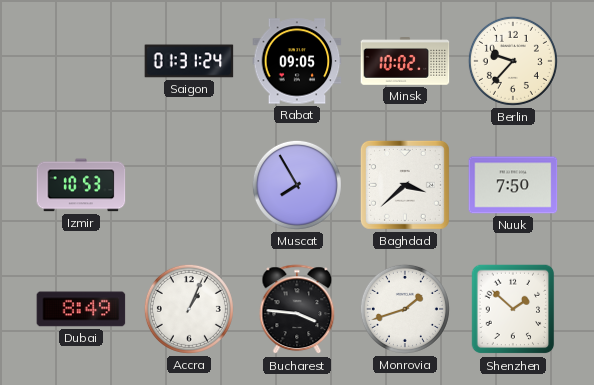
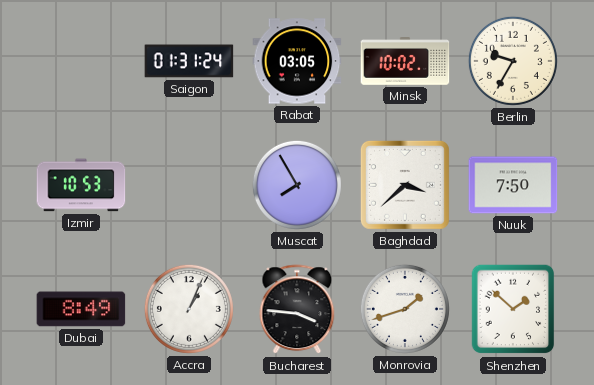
Rabat: 09:05 -> 03:05 (297, 61)
Berlin: 9:37 -> 9:35 (513, 61)
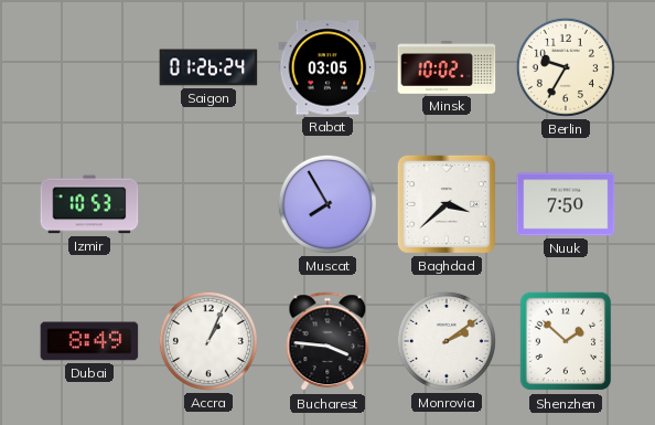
Saigon: 01:31 -> 01:26 (208, 67)
Monrovia: 1:42 -> 2:09 (447, 341)
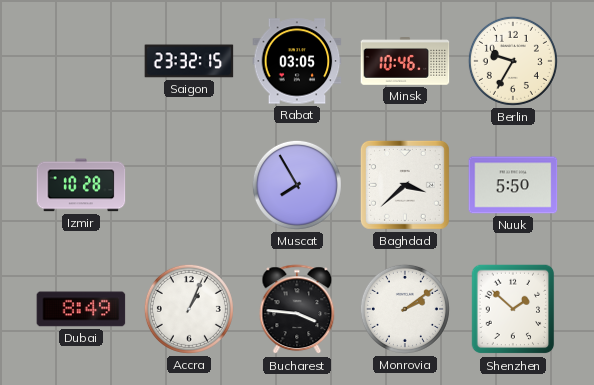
Saigon: 01:26 -> 23:32 (189, 61)
Minsk: 10:02 -> 10:46 (405, 61)
Izmir: 10:53 -> 10:28 (81, 185)
Nuuk: 7:50 -> 5:50 (513, 185)
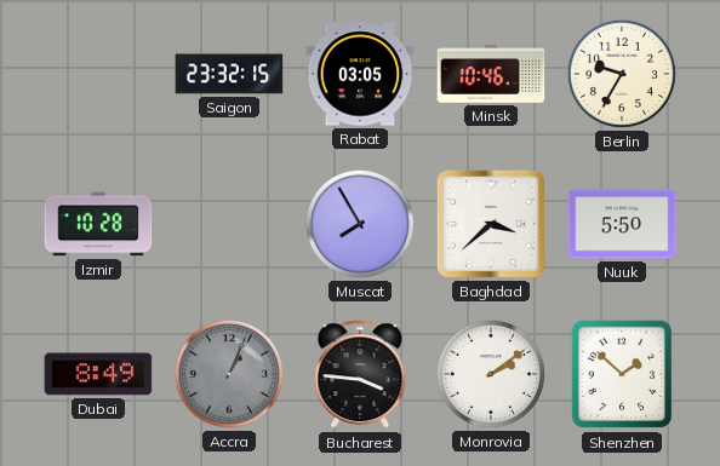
Accra dial: white -> grey (229, 374)
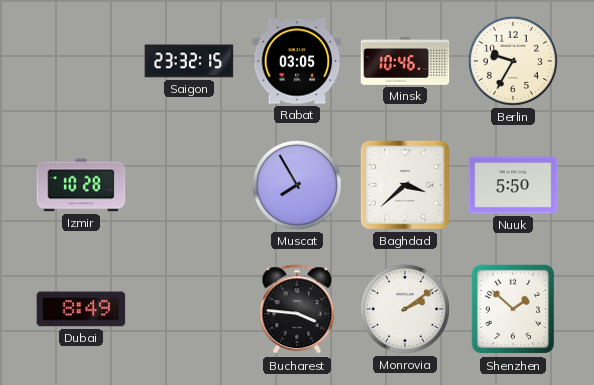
Accra: 1:04 -> none (229, 374)
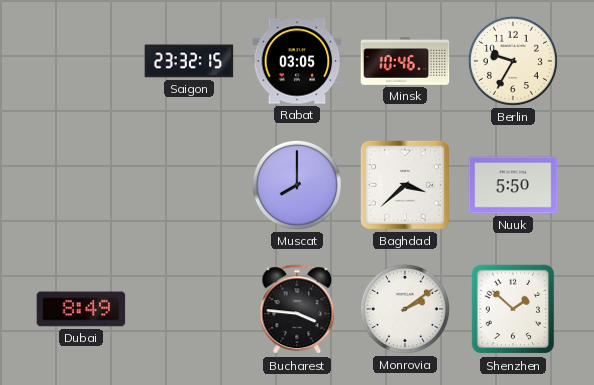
Izmir: 10:28 -> none (81, 185)
Muscat: 7:55 -> 8:00 (297, 185)
